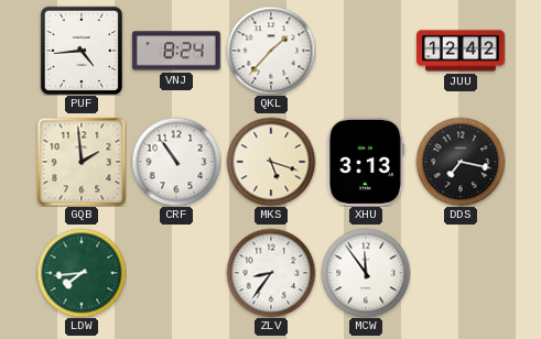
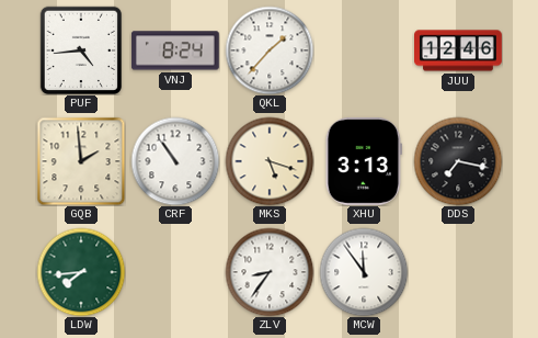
JUU: 12:42 -> 12:46 (459, 50)
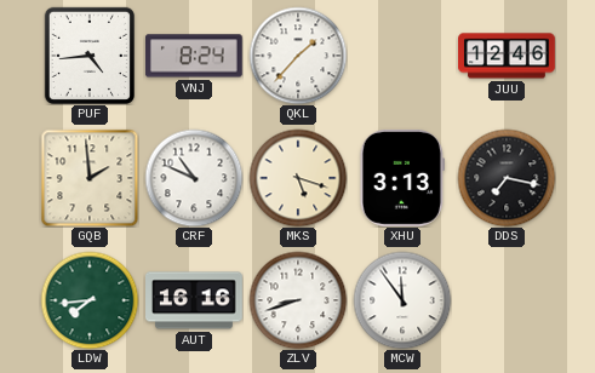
CRF: 10:54 -> 10:49 (194, 178)
AUT: none -> 16:16 (195, 300)
ZLV: 8:36 -> 8:42 (298, 300)
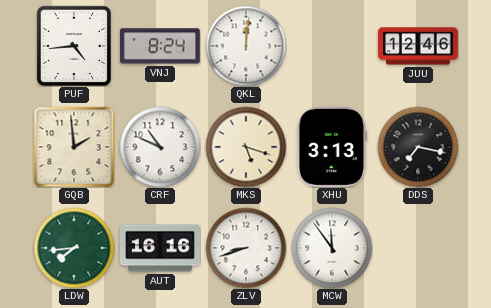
QKL: 1:37 -> 12:01 (246, 46)
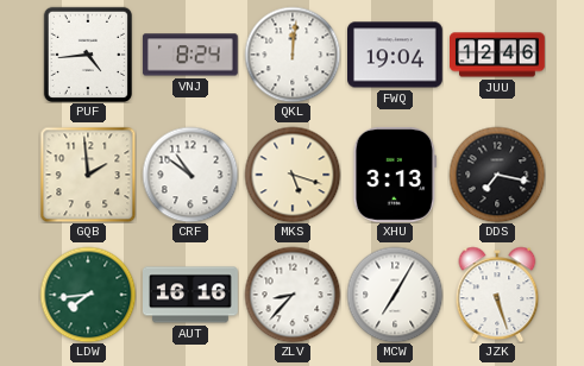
FWQ: none -> 19:04 (396, 55)
CRF: 10:49 -> 10:51 (190, 175)
ZLV: 8:42 -> 8:37 (293, 295)
MCW: 11:54 -> 7:05 (395, 295)
JZK: none -> 5:27 (497, 295)
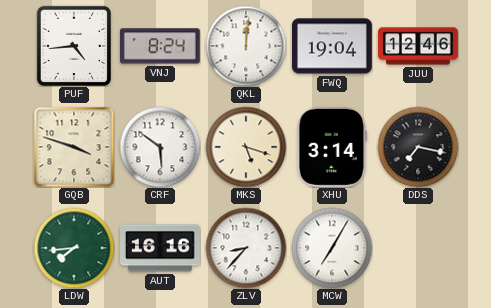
GQB: 1:59 -> 3:48 (74, 147)
CRF: 10:51 -> 5:51 (160, 147)
XHU: 3:13 -> 3:14 (332, 147)
JZK: 5:27 -> none (497, 295)
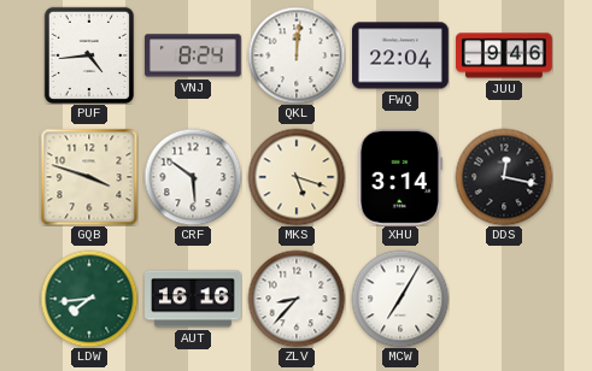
FWQ: 19:04 -> 22:04 (401, 55)
JUU: 12:46 -> 9:46 (505, 55)
DDS: 7:17 -> 12:17 (504, 177)
